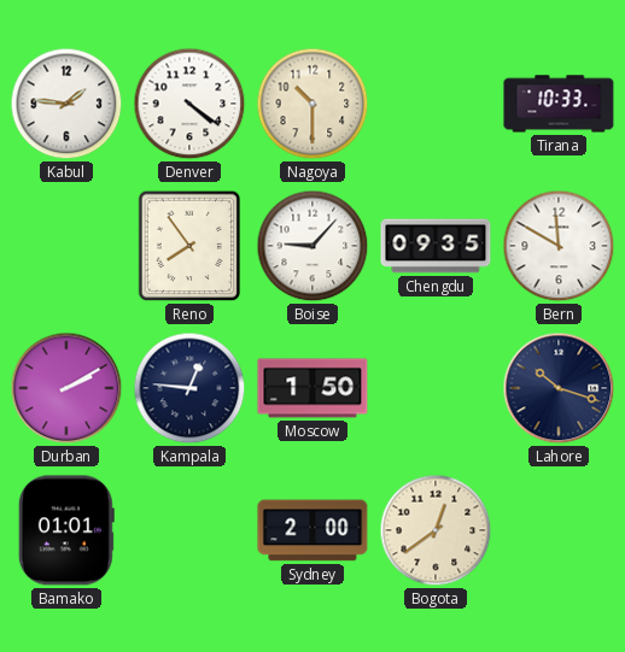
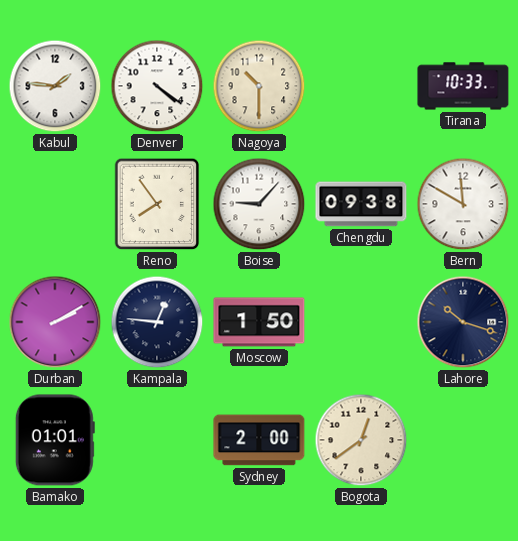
Chengdu: 09:35 -> 09:38 (361, 204)
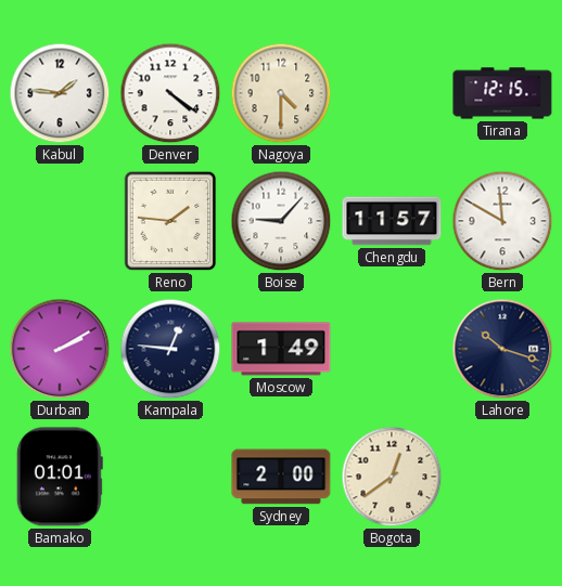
Nagoya: 10:30 -> 4:30 (281, 93)
Tirana: 10:33 -> 12:15 (502, 93)
Reno: 7:54 -> 1:46 (170, 221)
Chengdu: 09:38 -> 11:57 (392, 221)
Moscow: 1:50 -> 1:49 (281, 349)
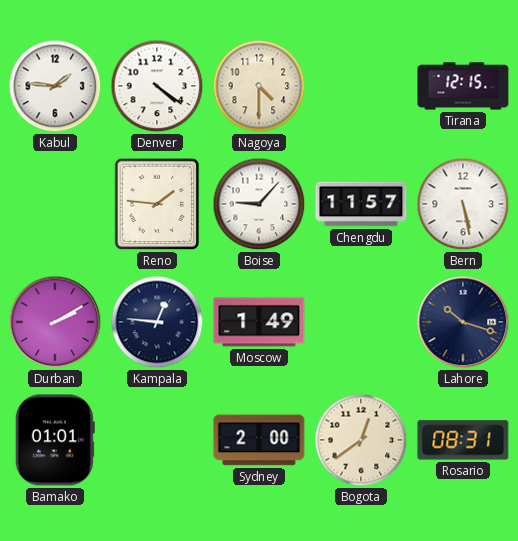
Bern: 11:50 -> 5:28 (463, 204)
Rosario: none -> 08:31 (463, 440)
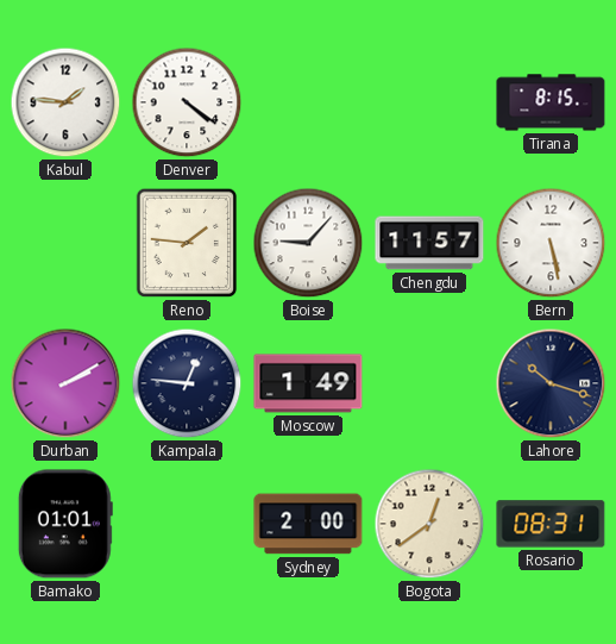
Nagoya: 4:30 -> none (259, 86)
Tirana: 12:15 -> 8:15 (551, 102)
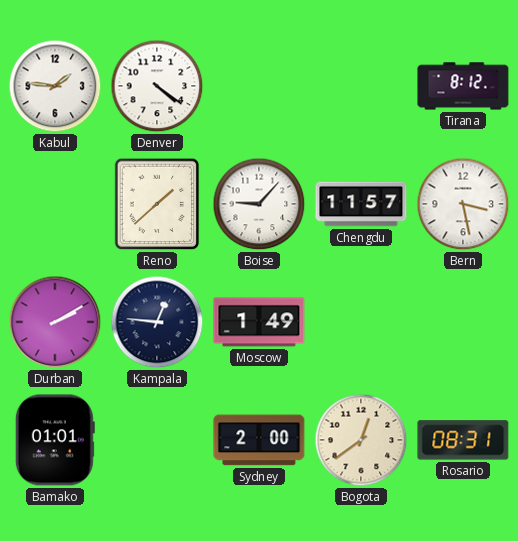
Tirana: 8:15 -> 8:12 (463, 86)
Reno: 1:46 -> 1:38 (157, 204)
Bern: 5:28 -> 3:28 (463, 204)
Lahore: 10:18 -> none (551, 383)
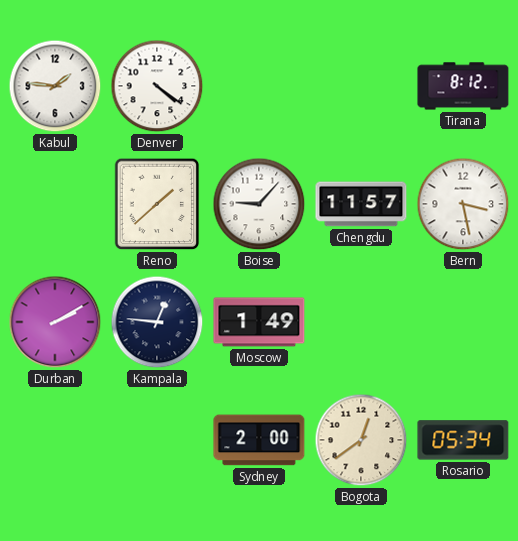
Bamako: 01:01 -> none (55, 440)
Rosario: 08:31 -> 05:34 (463, 440)
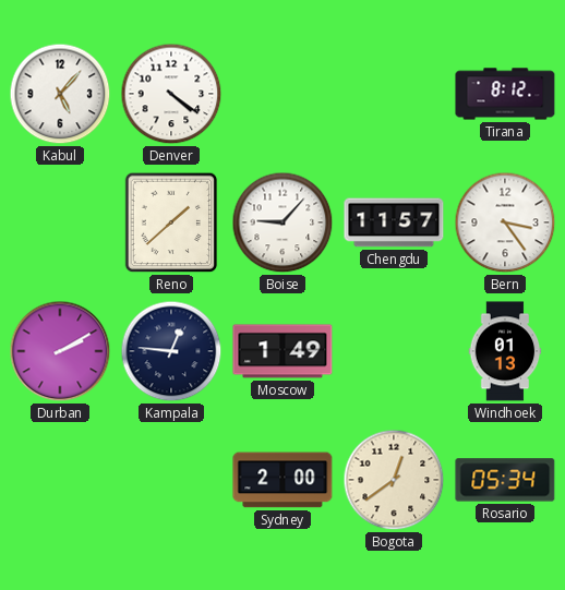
Kabul: 1:46 -> 5:07 (60, 94)
Bern: 3:28 -> 3:24 (505, 222)
Windhoek: none -> 01:13 (505, 351)
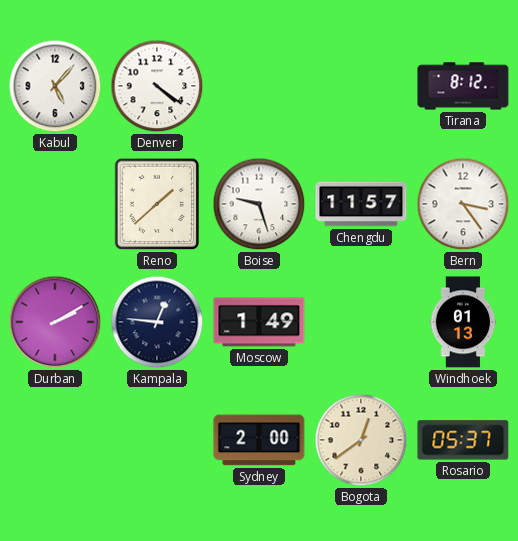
Boise: 9:07 -> 9:27 (259, 204)
Rosario: 05:34 -> 05:37 (463, 440)
